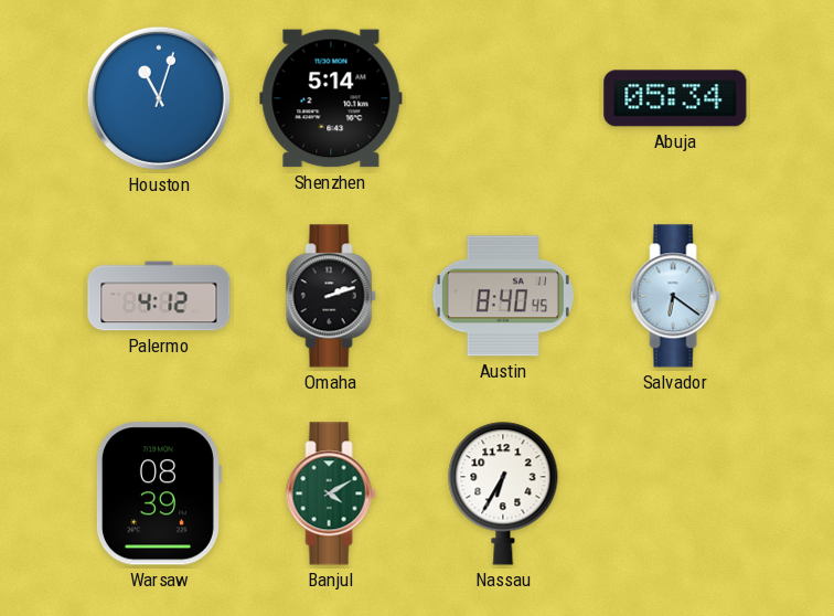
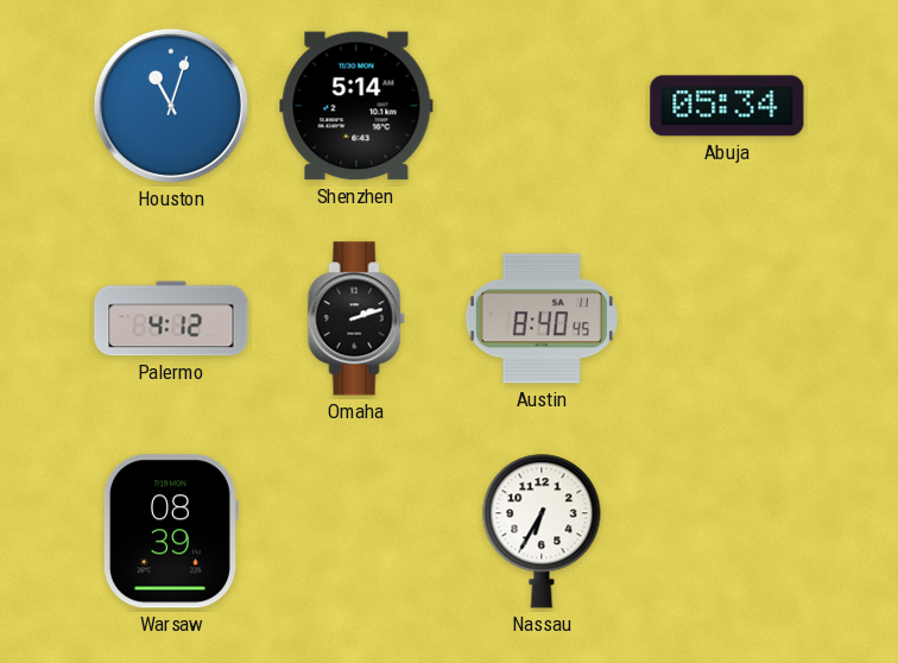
Salvador: 6:21 -> none (675, 296)
Banjul: 4:10 -> none (331, 493)
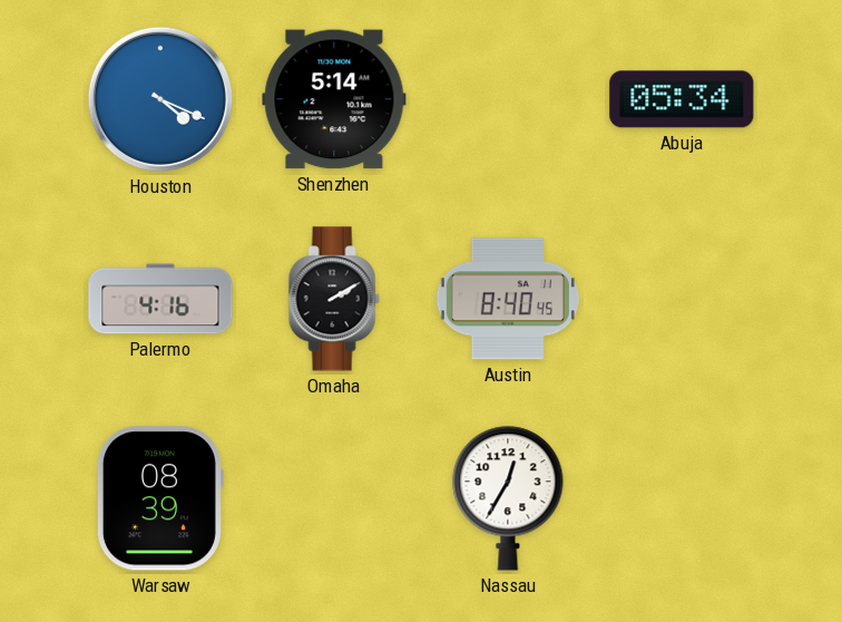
Houston: 11:03 -> 4:19 (160, 99)
Palermo: 4:12 -> 4:16 (160, 299)
Omaha: 2:12 -> 2:10 (334, 299)
Nassau: 6:35 -> 12:35 (508, 498)
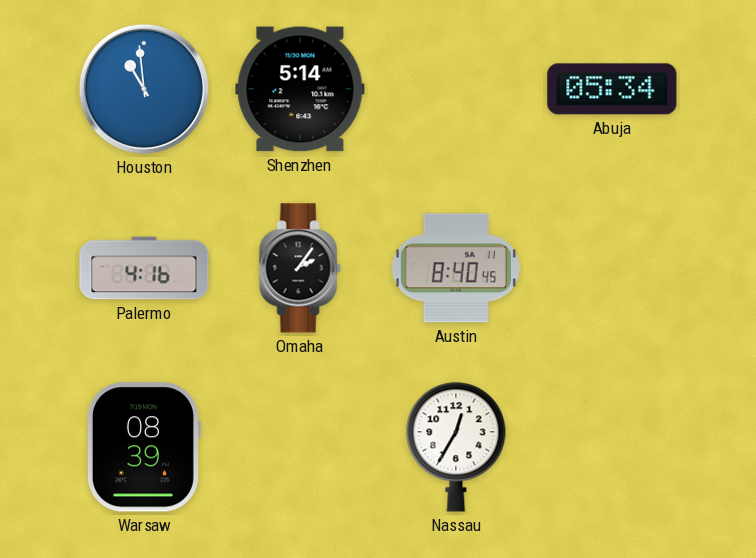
Houston: 4:19 -> 10:59 (144, 89)
Omaha: 2:10 -> 2:06 (300, 268)
